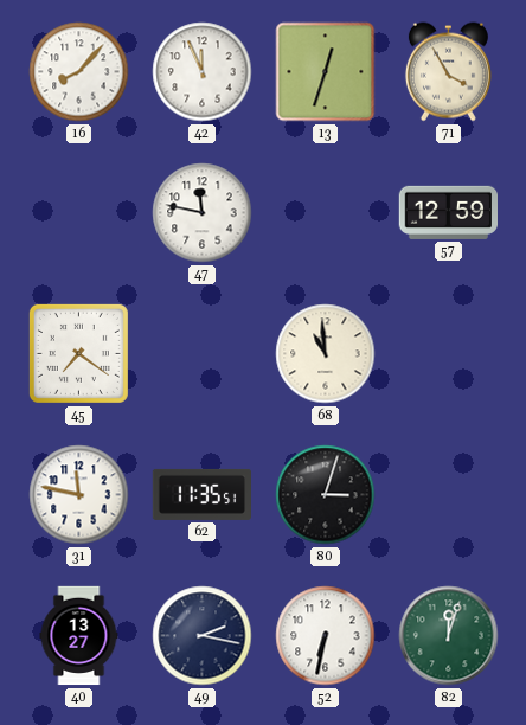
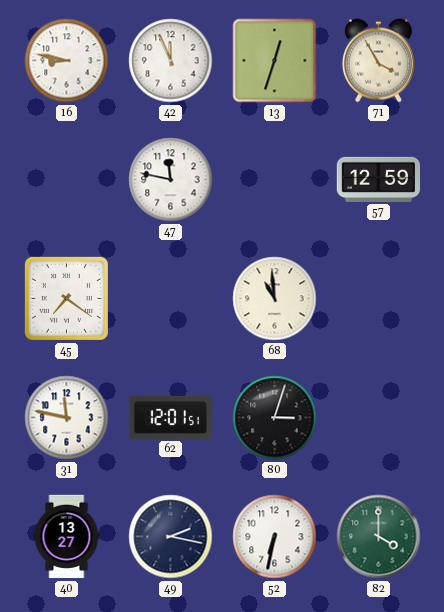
16: 8:07 -> 8:47 (67, 61)
62: 11:35 -> 12:01 (171, 417)
82: 12:03 -> 4:00 (379, 537)
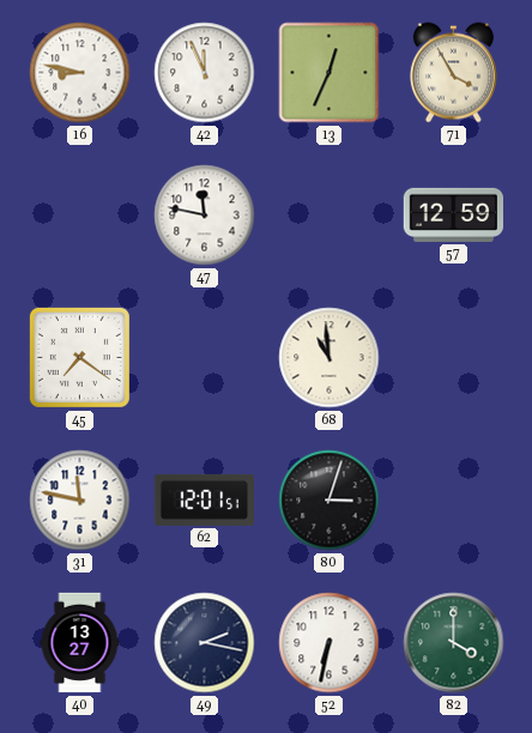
13: 12:33 -> 12:34 (330, 73)
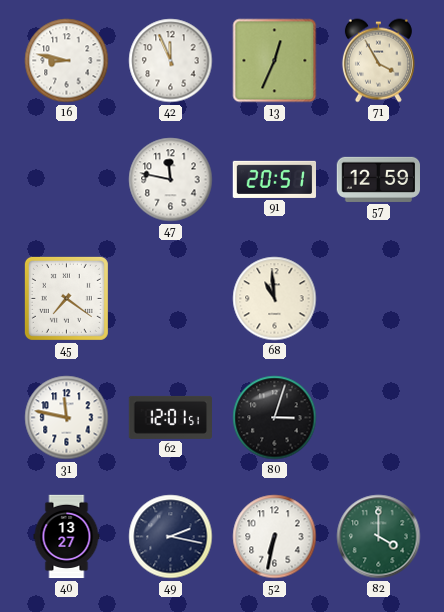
91: none -> 20:51 (274, 179)
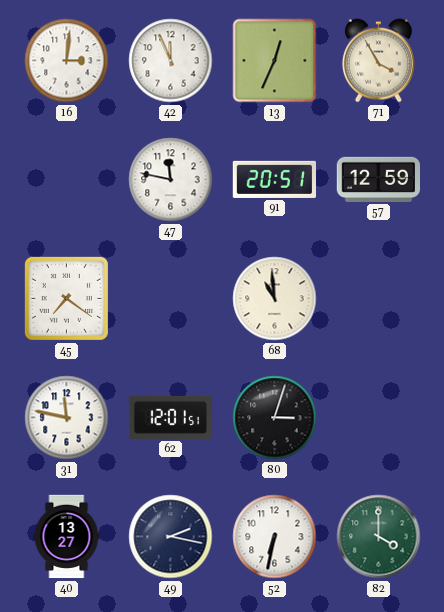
16: 8:47 -> 3:01 (67, 61)
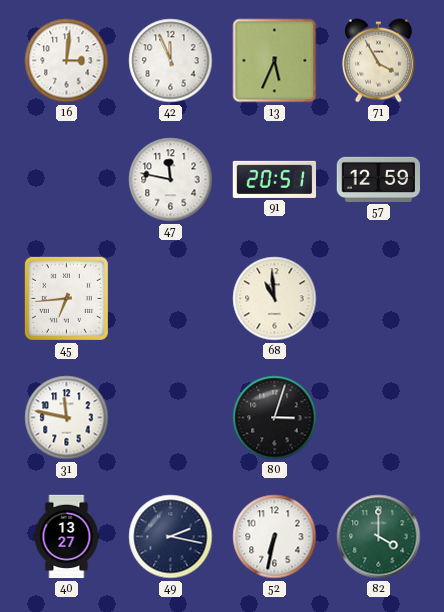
13: 12:34 -> 5:34 (275, 61)
45: 7:21 -> 6:44 (66, 298)
62: 12:01 -> none (171, 417)
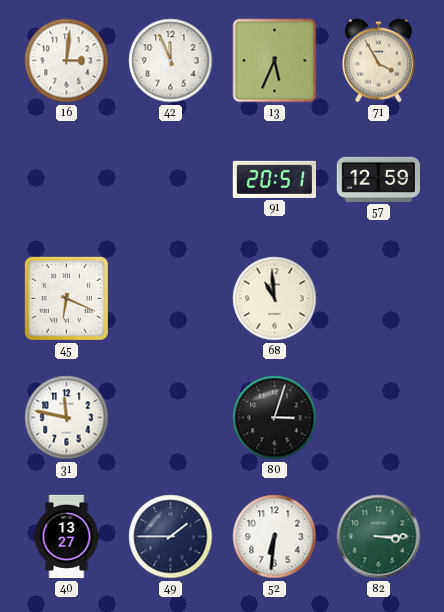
47: 11:47 -> none (171, 180)
45: 6:44 -> 6:19 (66, 298)
49: 2:17 -> 1:45 (171, 537)
52: 6:32 -> 6:31 (275, 537)
82: 4:00 -> 3:15 (379, 537)
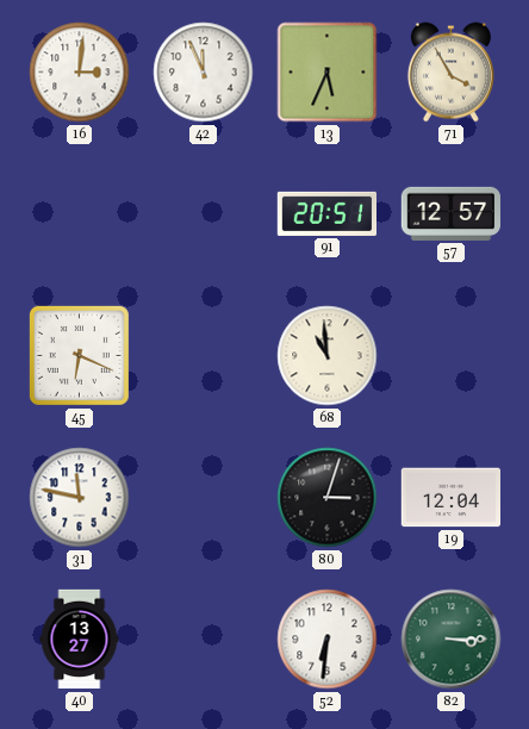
57: 12:59 -> 12:57 (450, 213)
19: none -> 12:04 (450, 498)
49: 1:45 -> none (171, 537)
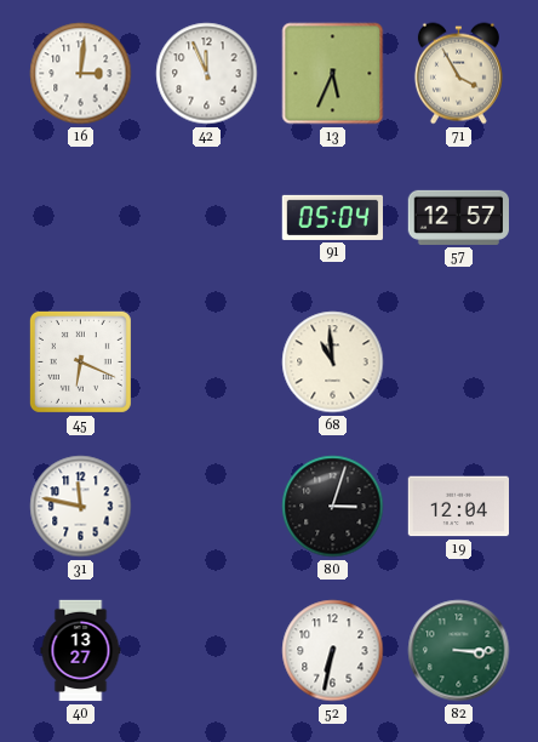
91: 20:51 -> 05:04 (332, 217)
52: 6:31 -> 6:32 (333, 651)
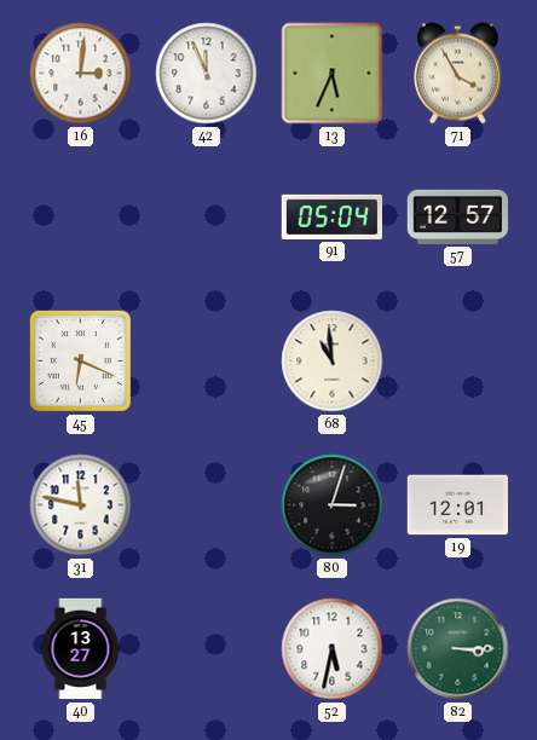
19: 12:04 -> 12:01 (457, 505)
52: 6:32 -> 5:32 (333, 649)
